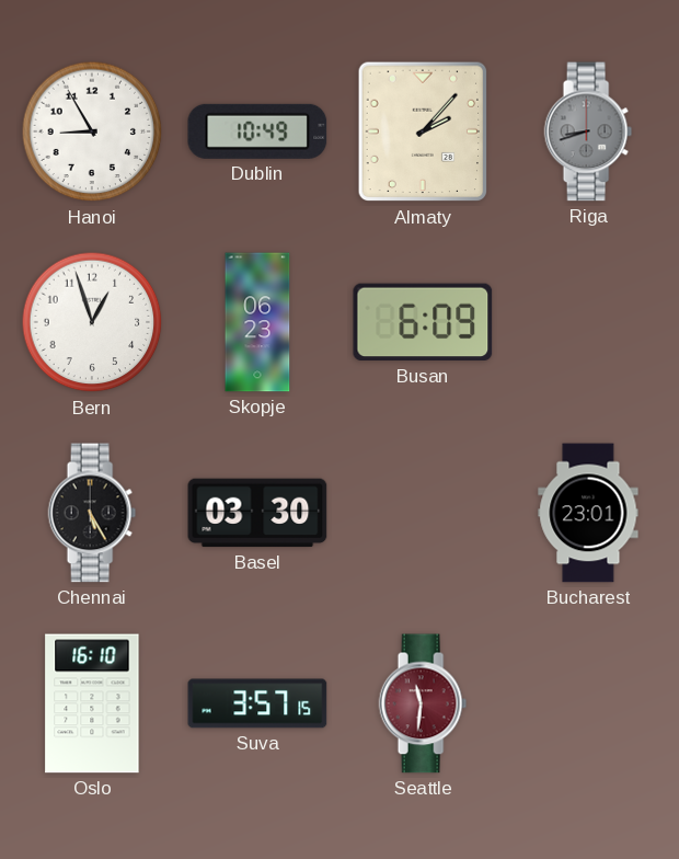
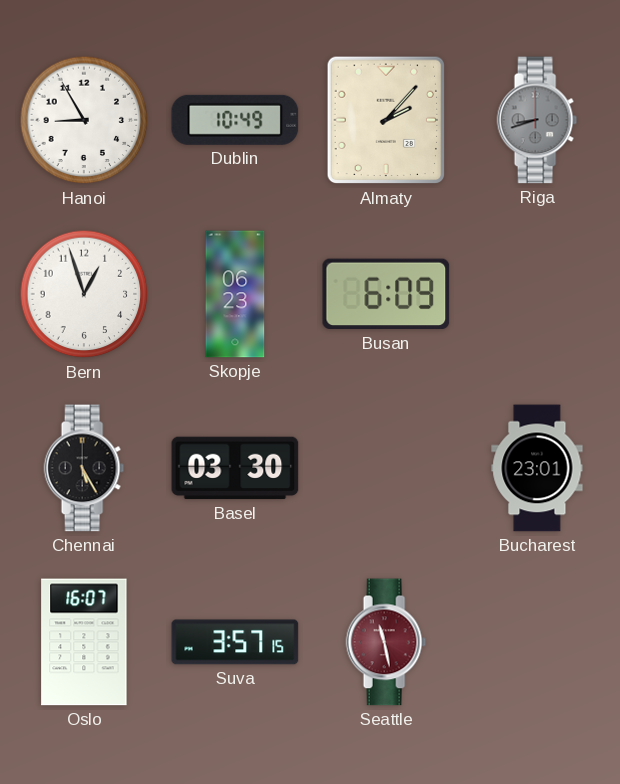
Oslo: 16:10 -> 16:07 (84, 642)
Seattle: 11:31 -> 11:28 (386, 642)
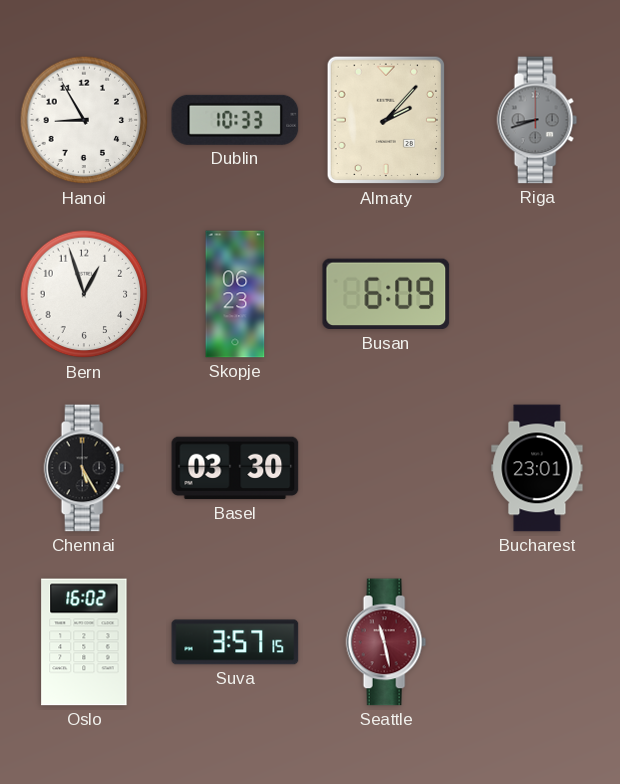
Dublin: 10:49 -> 10:33 (235, 120)
Oslo: 16:07 -> 16:02 (84, 642)
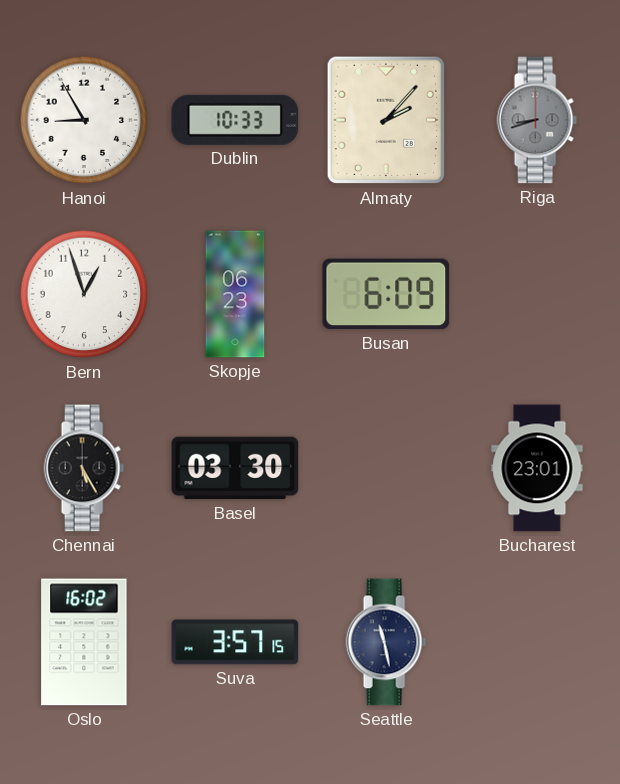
Seattle dial: burgundy -> navy (386, 642)
